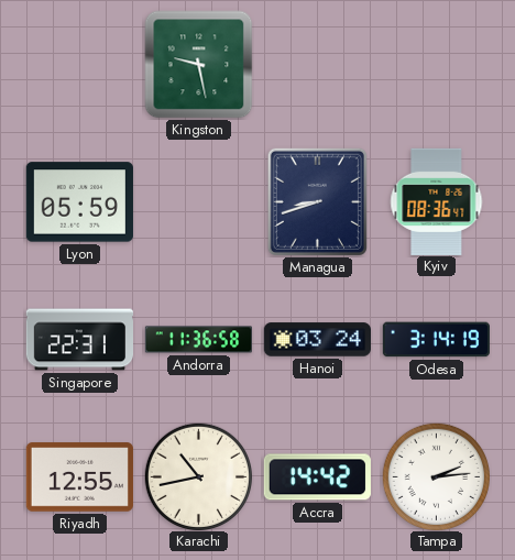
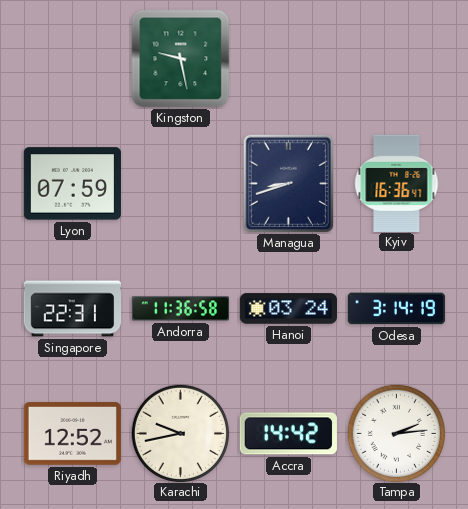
Lyon: 05:59 -> 07:59 (72, 184)
Kyiv: 08:36 -> 16:36 (397, 183)
Riyadh: 12:55 -> 12:52 (72, 434)
Karachi: 10:43 -> 9:43 (180, 433)
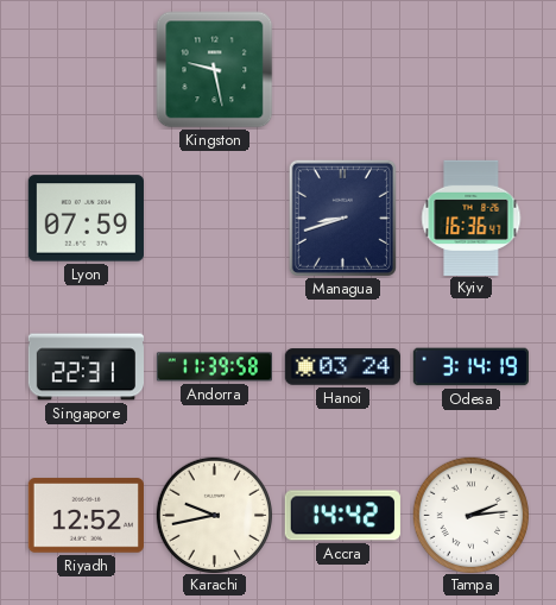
Andorra: 11:36 -> 11:39 (214, 367)
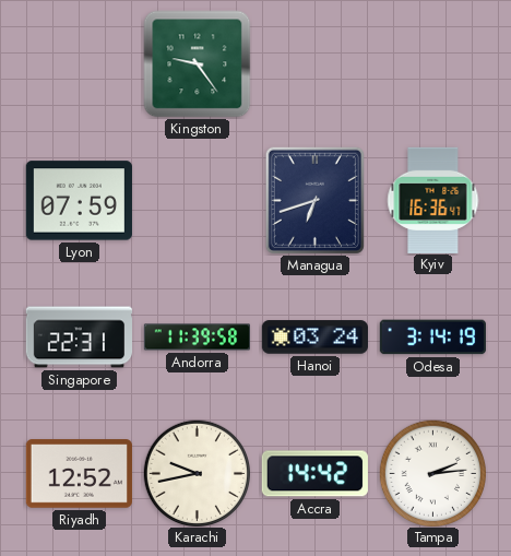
Kingston: 9:28 -> 9:24 (198, 64)
Managua: 8:42 -> 6:42 (314, 200)
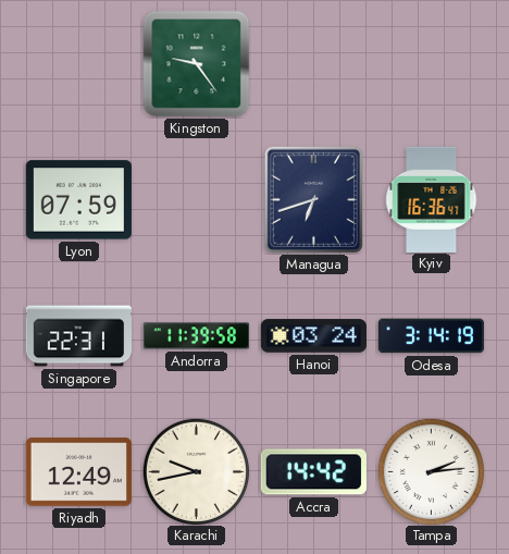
Riyadh: 12:52 -> 12:49 (78, 472)
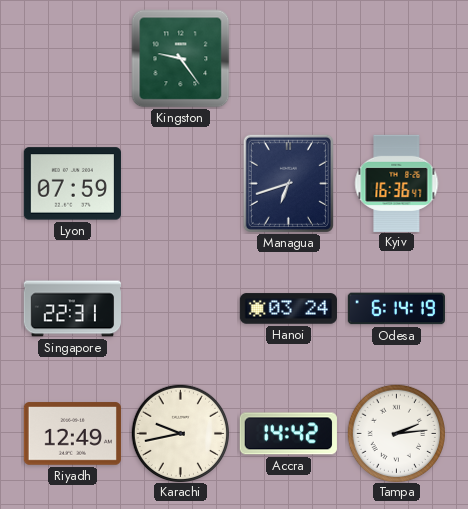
Andorra: 11:39 -> none (196, 336)
Odesa: 3:14 -> 6:14 (396, 309)
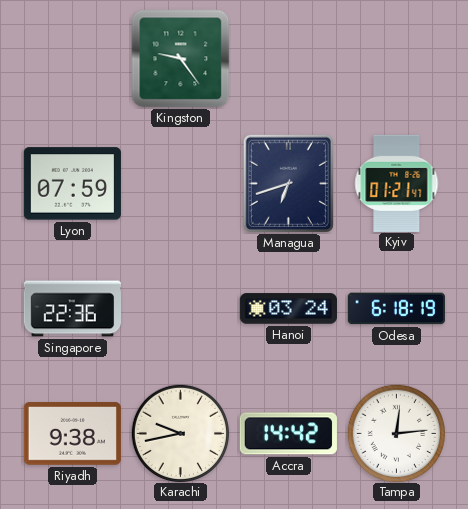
Kyiv: 16:36 -> 01:21 (397, 183)
Singapore: 22:31 -> 22:36 (72, 309)
Odesa: 6:14 -> 6:18 (396, 309)
Riyadh: 12:49 -> 9:38 (72, 434)
Tampa: 2:14 -> 12:14 (396, 433)
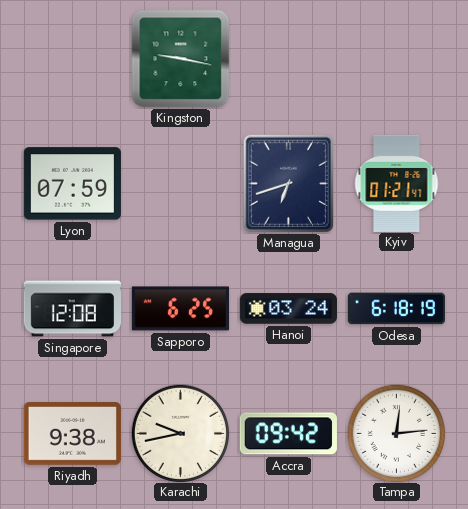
Kingston: 9:24 -> 9:17 (181, 59)
Singapore: 22:36 -> 12:08 (72, 309)
Sapporo: none -> 6:25 (180, 309)
Accra: 14:42 -> 09:42 (288, 434)
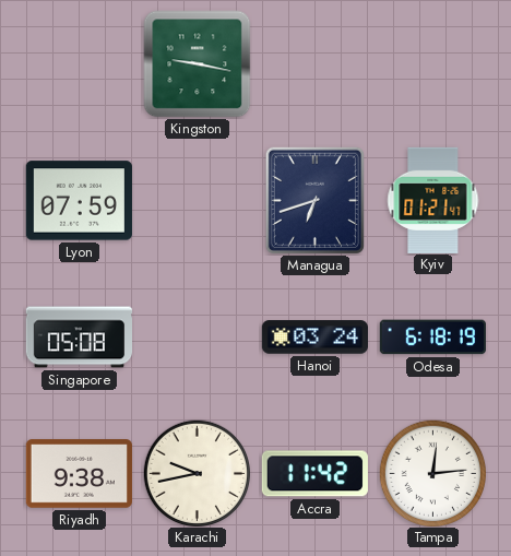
Singapore: 12:08 -> 05:08 (79, 338)
Sapporo: 6:25 -> none (180, 309)
Accra: 09:42 -> 11:42 (314, 474)
